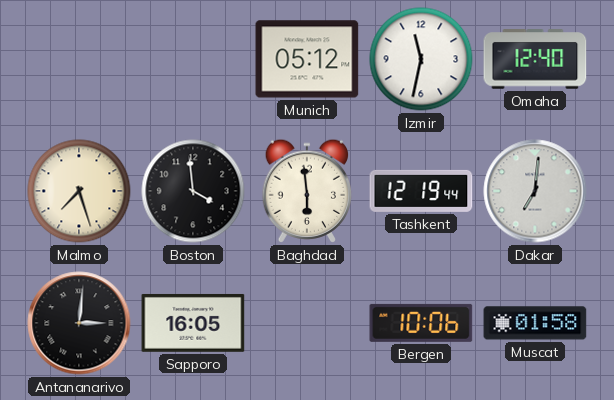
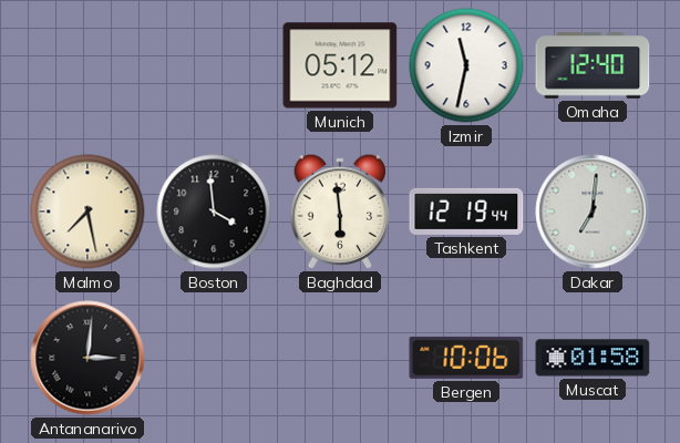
Malmo: 7:27 -> 7:28 (87, 212)
Sapporo: 16:05 -> none (193, 323)
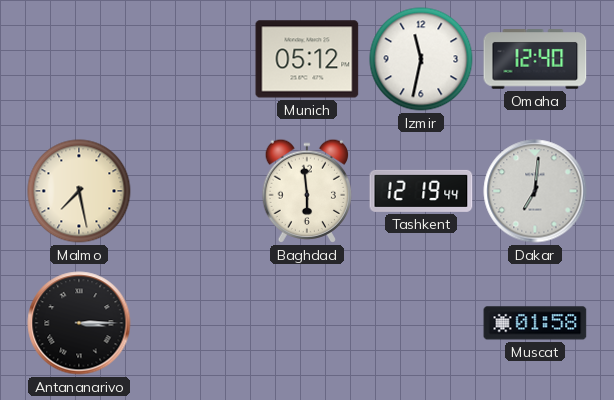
Boston: 3:59 -> none (214, 212)
Antananarivo: 3:01 -> 3:15 (79, 323)
Bergen: 10:06 -> none (466, 358)
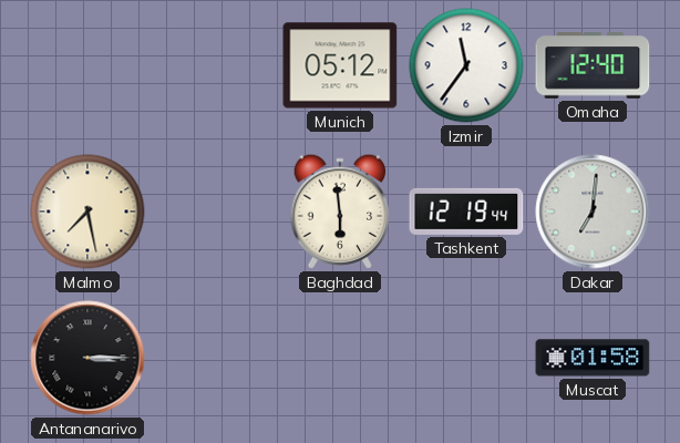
Izmir: 11:32 -> 11:36 (466, 65)
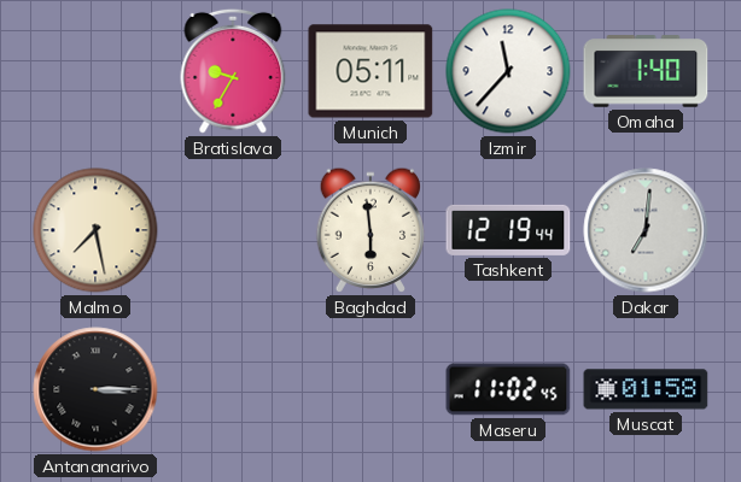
Bratislava: none -> 9:35 (233, 71)
Munich: 05:12 -> 05:11 (370, 71)
Izmir: 11:36 -> 11:37 (508, 71)
Omaha: 12:40 -> 1:40 (646, 71)
Maseru: none -> 11:02 (508, 389)
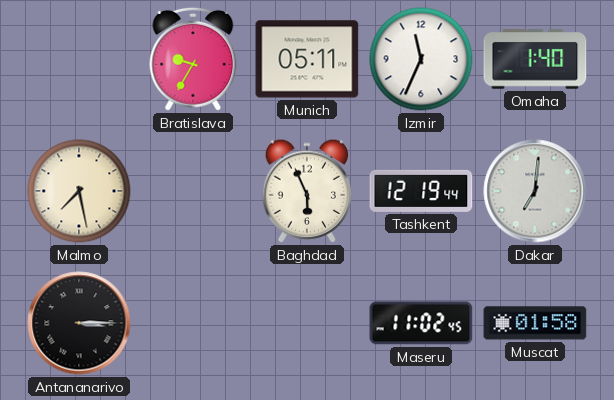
Izmir: 11:37 -> 11:34 (421, 59)
Baghdad: 5:59 -> 5:56 (307, 191)
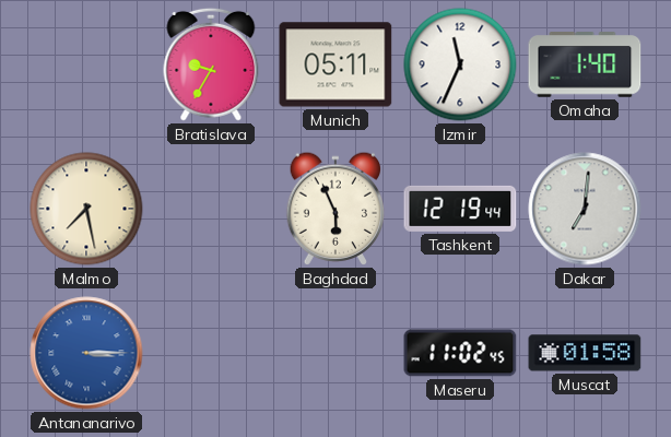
Antananarivo dial: black -> blue (86, 353)
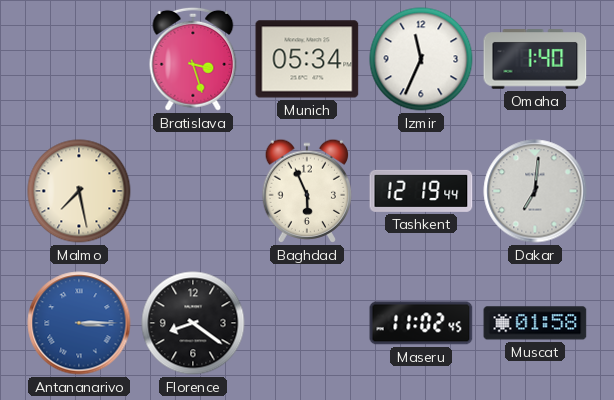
Bratislava: 9:35 -> 3:27 (193, 59)
Munich: 05:11 -> 05:34 (307, 59)
Florence: none -> 8:21 (193, 323)
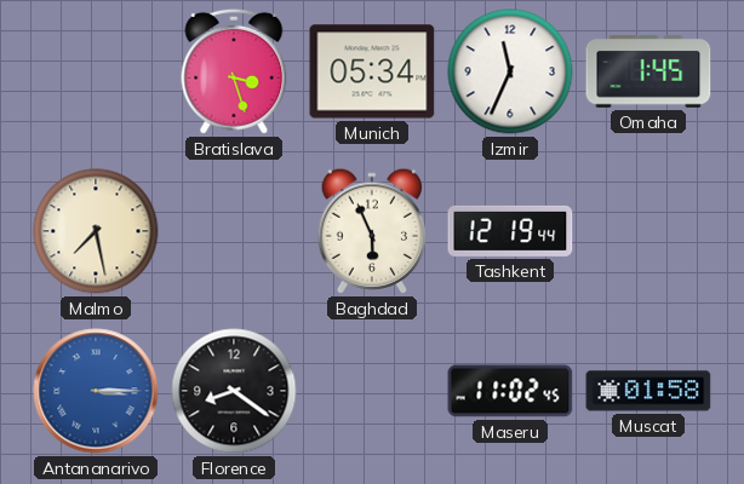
Omaha: 1:40 -> 1:45 (648, 71)
Dakar: 7:01 -> none (535, 191)
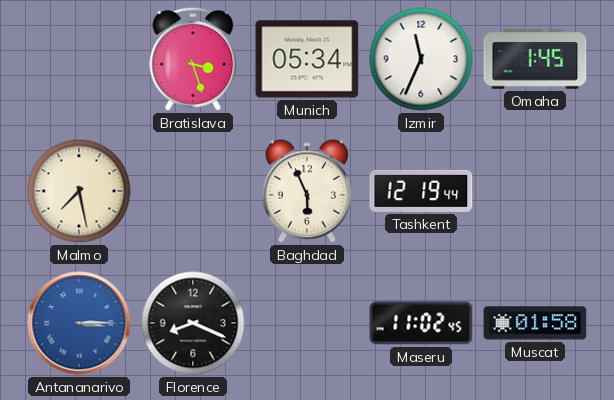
Florence: 8:21 -> 8:19 (193, 323)
